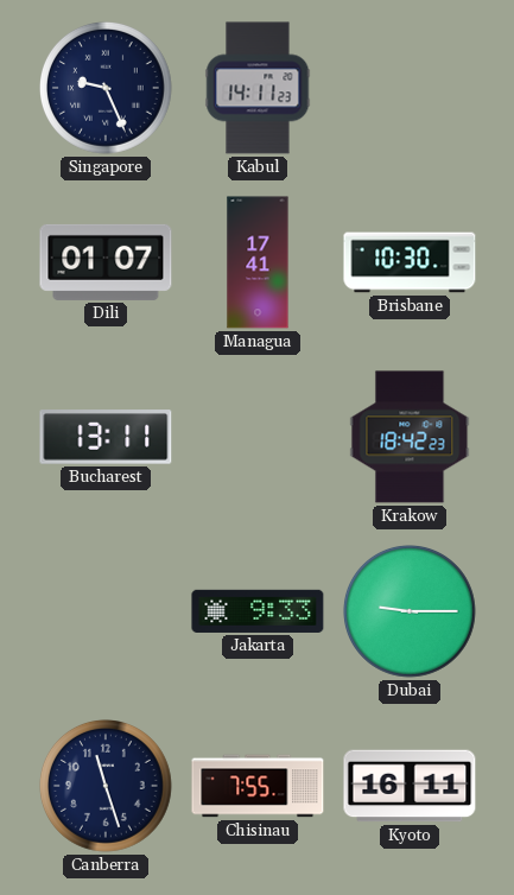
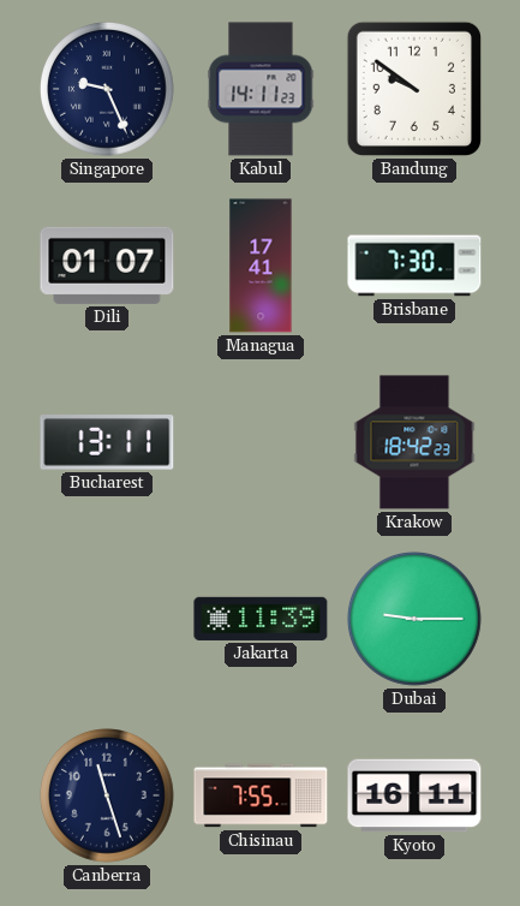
Bandung: none -> 9:51 (414, 89)
Brisbane: 10:30 -> 7:30 (414, 266)
Jakarta: 9:33 -> 11:39 (261, 619)
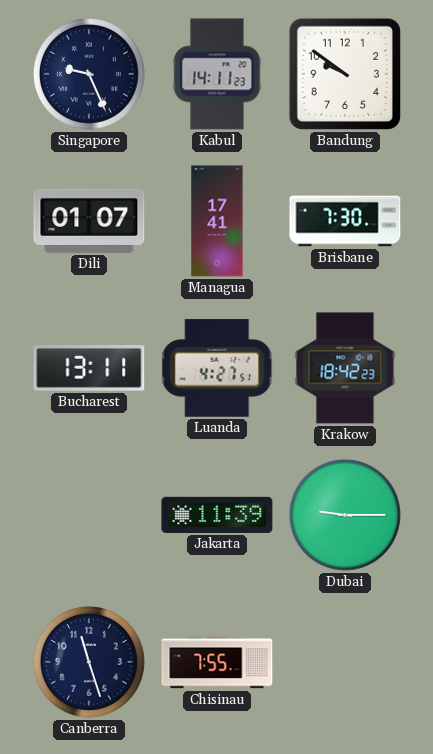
Luanda: none -> 4:27 (218, 368)
Kyoto: 16:11 -> none (414, 795)
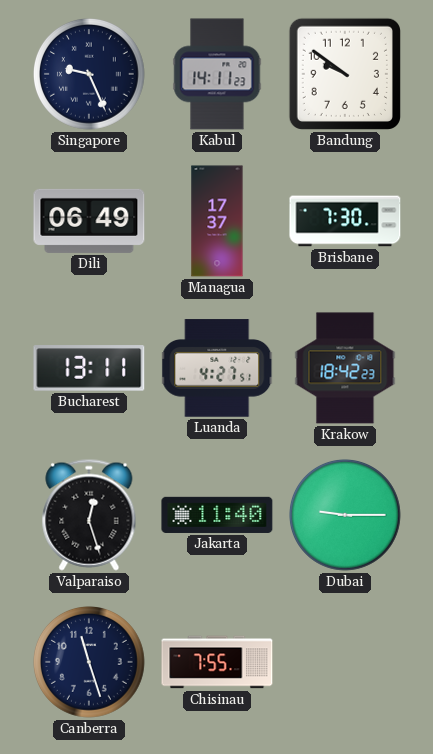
Dili: 01:07 -> 06:49 (89, 221)
Managua: 17:41 -> 17:37 (217, 221)
Valparaiso: none -> 12:27 (89, 515)
Jakarta: 11:39 -> 11:40 (217, 515)
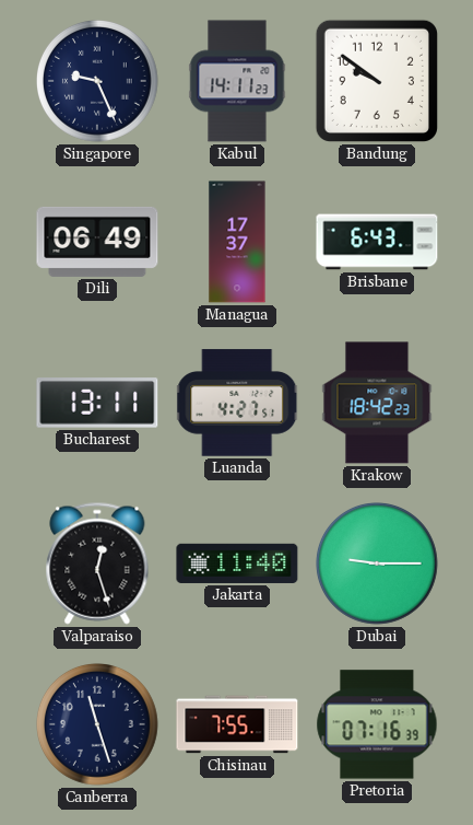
Brisbane: 7:30 -> 6:43 (377, 242)
Pretoria: none -> 07:16 (377, 724)
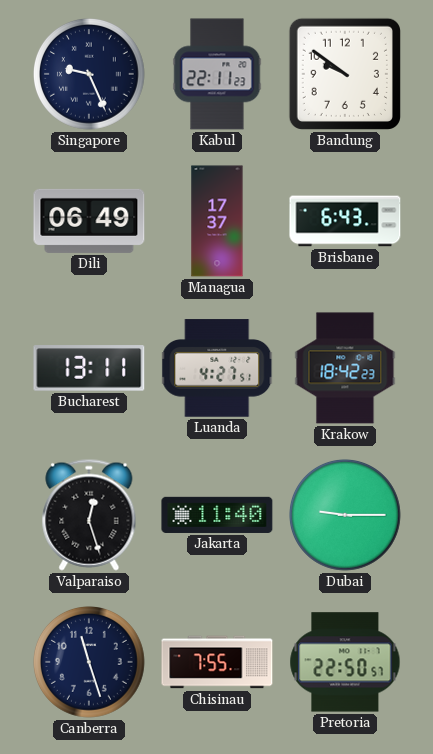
Kabul: 14:11 -> 22:11 (217, 74)
Pretoria: 07:16 -> 22:50 (345, 662)
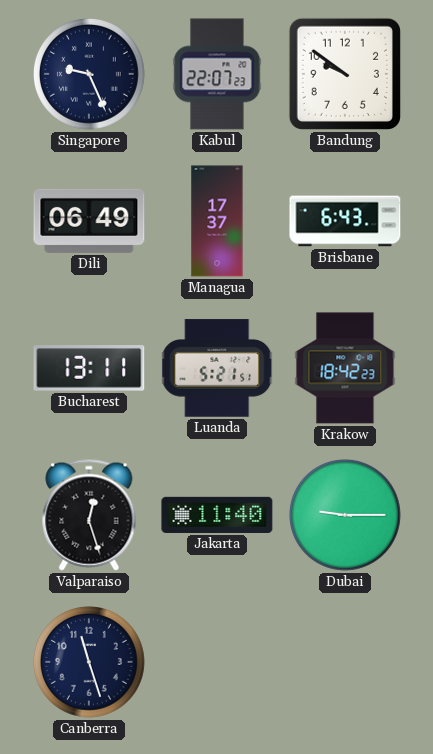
Kabul: 22:11 -> 22:07 (217, 74)
Luanda: 4:27 -> 5:21 (218, 368)
Chisinau: 7:55 -> none (217, 662)
Pretoria: 22:50 -> none (345, 662)
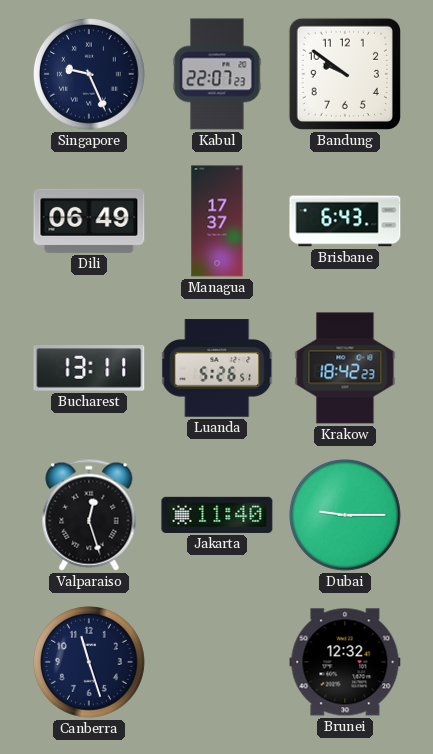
Luanda: 5:21 -> 5:26 (218, 368)
Brunei: none -> 12:32 (345, 662)
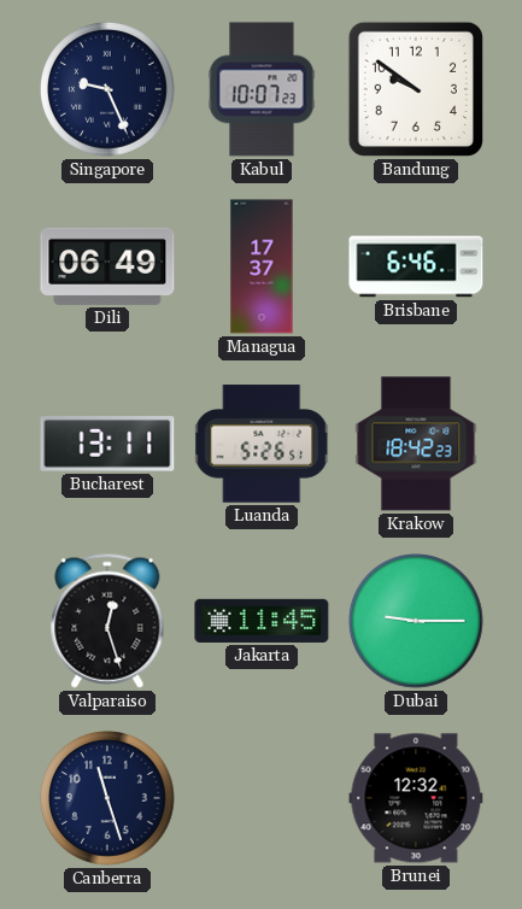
Kabul: 22:07 -> 10:07 (262, 89)
Brisbane: 6:43 -> 6:46 (416, 266)
Jakarta: 11:40 -> 11:45 (262, 621)
